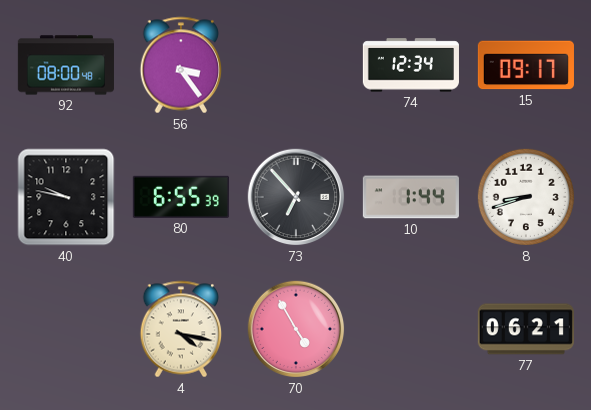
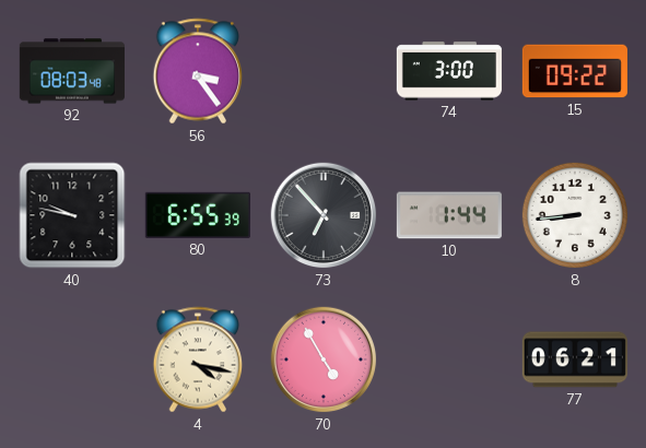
92: 08:00 -> 08:03 (72, 71)
74: 12:34 -> 3:00 (449, 71)
15: 09:17 -> 09:22 (575, 71)
8: 8:42 -> 8:44 (575, 215)
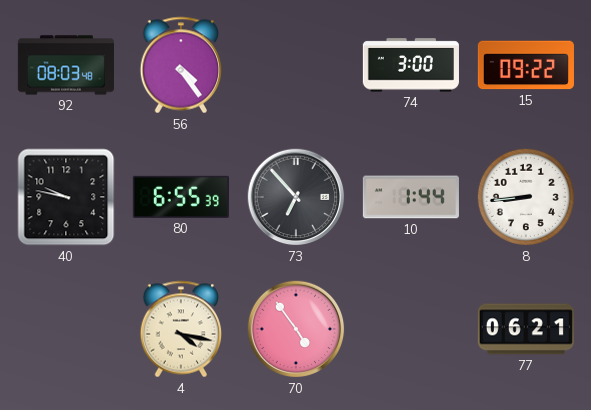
56: 3:24 -> 4:24 (181, 65)
70: 4:55 -> 4:54 (296, 329)
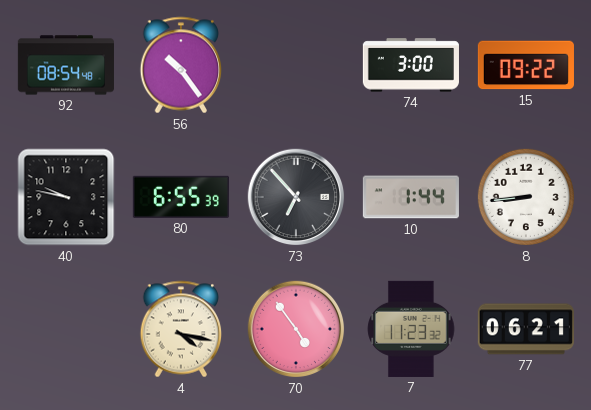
92: 08:03 -> 08:54 (66, 65)
56: 4:24 -> 10:24 (181, 65)
7: none -> 11:23 (411, 329)
